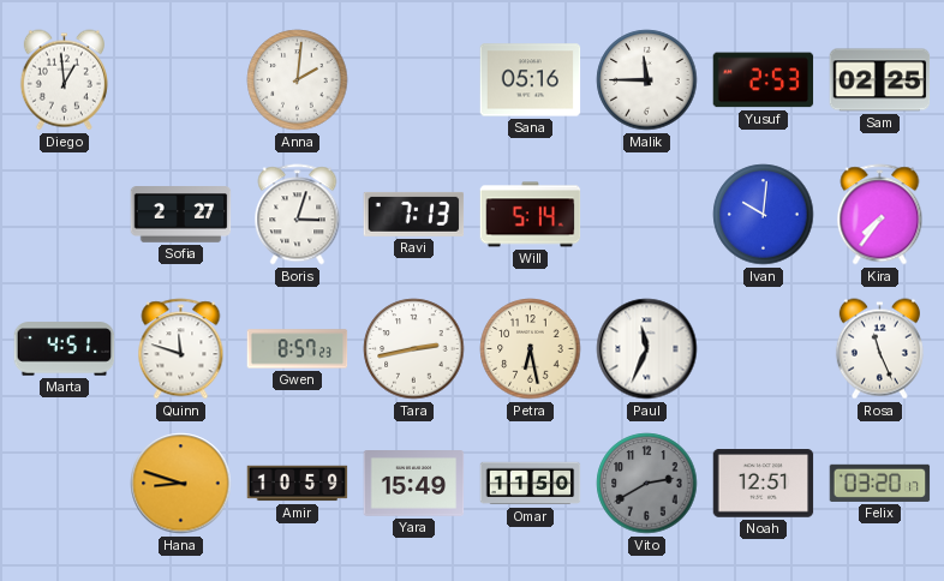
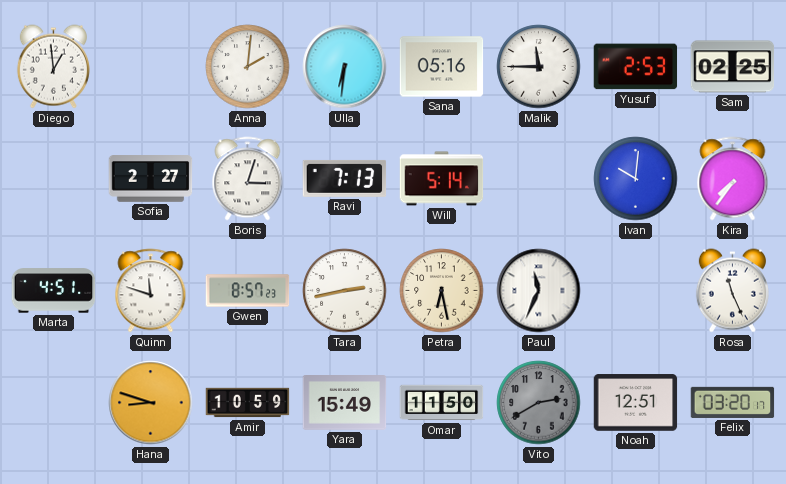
Ulla: none -> 6:31 (345, 67)
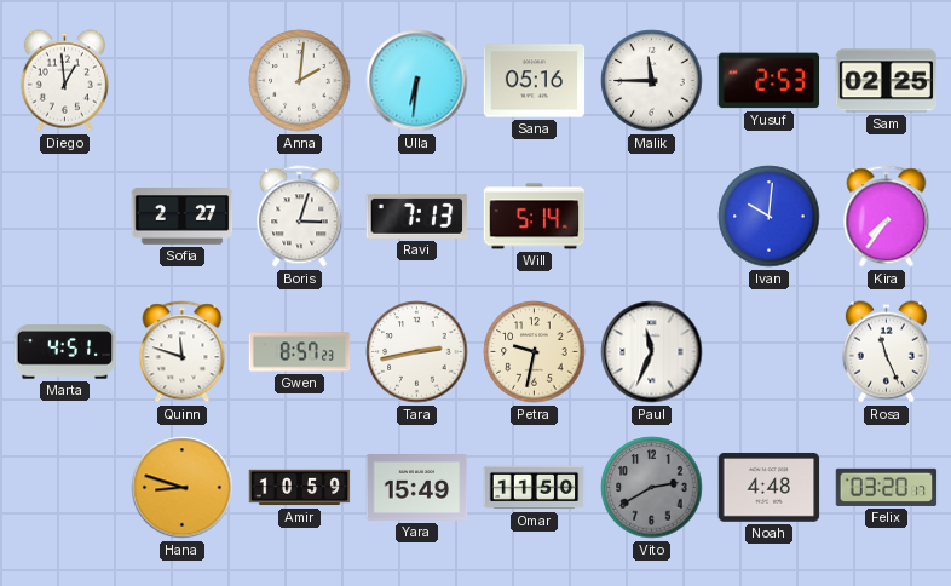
Petra: 6:28 -> 9:32 (535, 352)
Noah: 12:51 -> 4:48 (770, 488)
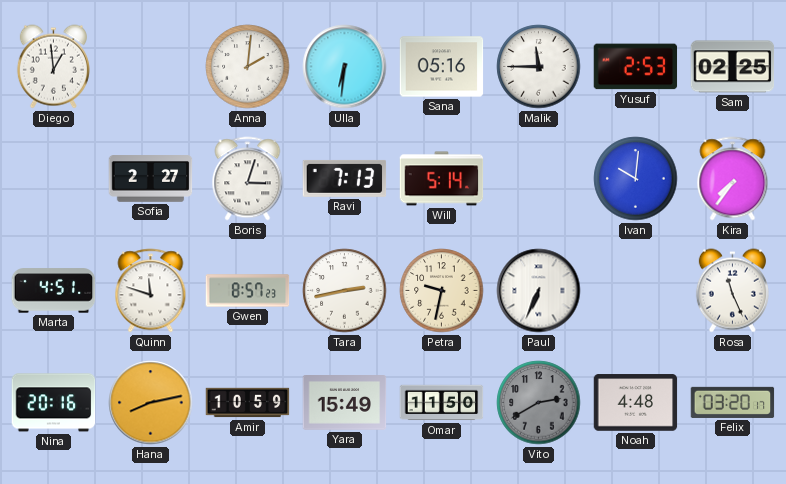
Paul: 11:34 -> 6:34 (539, 291)
Nina: none -> 20:16 (54, 403)
Hana: 8:48 -> 8:13 (151, 403)
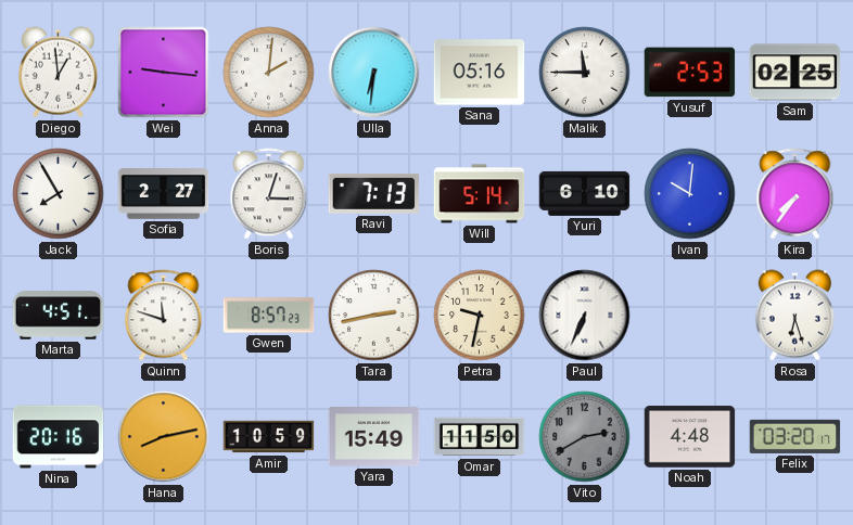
Wei: none -> 9:16 (164, 73)
Jack: none -> 7:55 (59, 194)
Yuri: none -> 6:10 (585, 193)
Rosa: 11:26 -> 6:27 (794, 316)
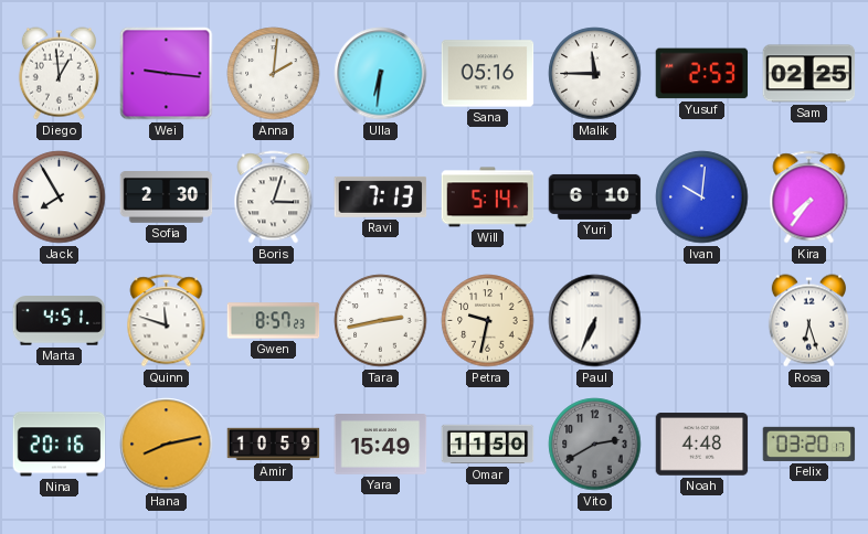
Sofia: 2:27 -> 2:30 (167, 197)
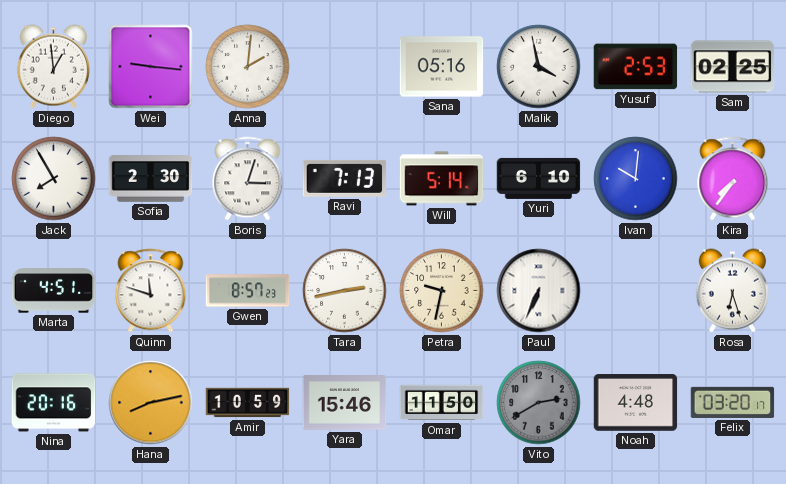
Ulla: 6:31 -> none (381, 74)
Malik: 11:45 -> 3:58 (539, 67)
Yara: 15:49 -> 15:46 (345, 403)
